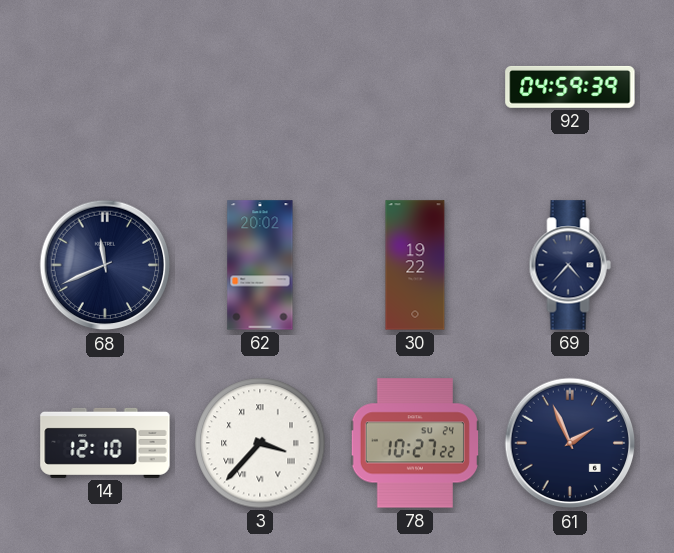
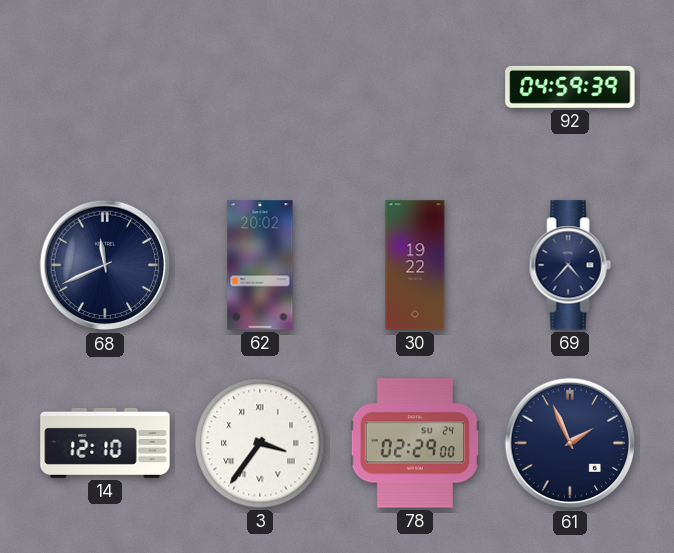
3: 3:37 -> 3:36 (260, 443)
78: 10:27 -> 02:29 (415, 443)
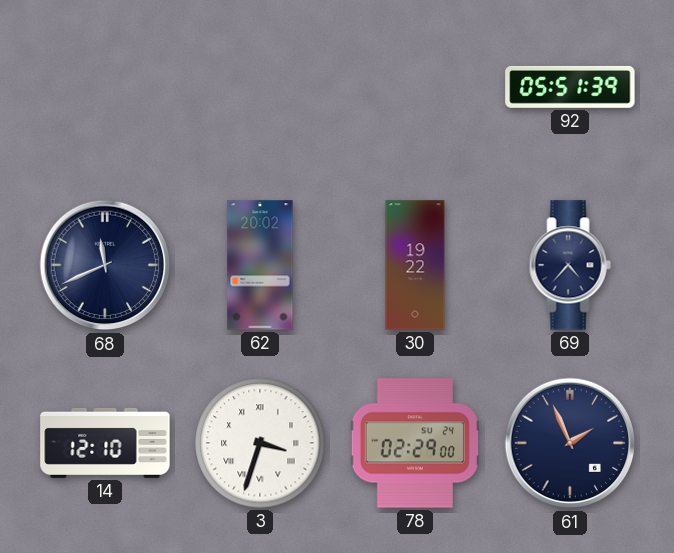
92: 04:59 -> 05:51 (570, 87)
3: 3:36 -> 3:33 (260, 443)
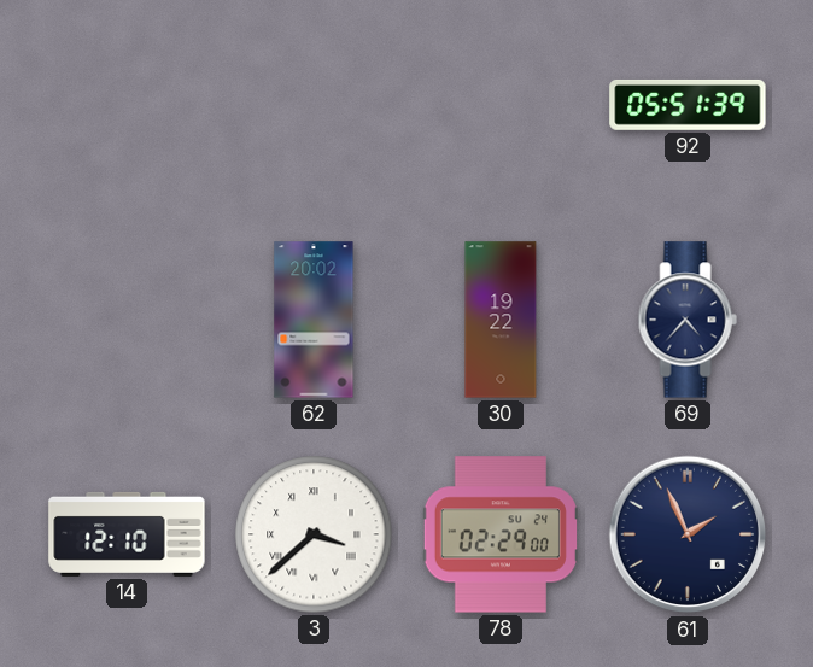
68: 11:41 -> none (105, 265)
3: 3:33 -> 3:38 (314, 534)
